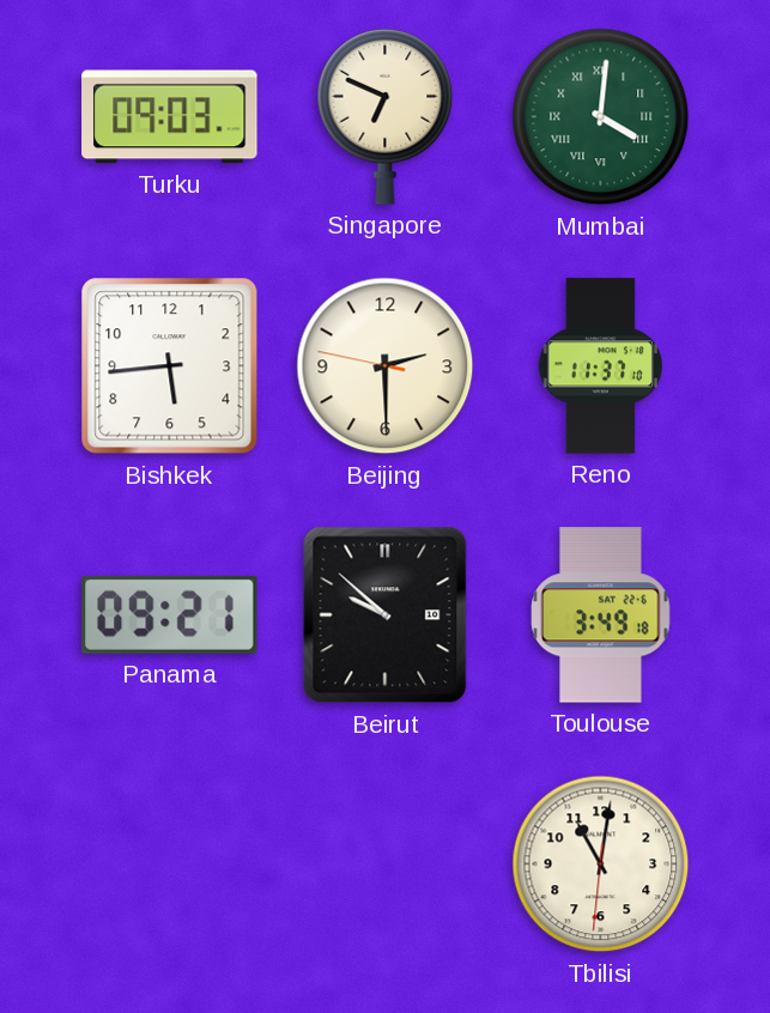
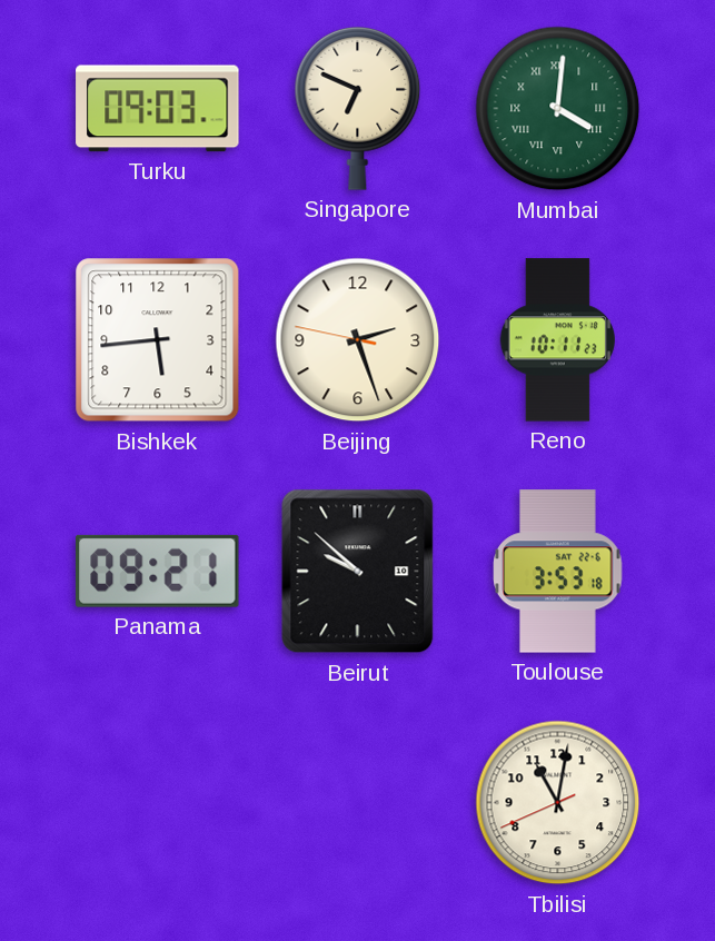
Beijing: 2:29 -> 2:26 (358, 340)
Reno: 11:37 -> 10:11 (557, 340)
Toulouse: 3:49 -> 3:53 (558, 572)
Tbilisi: 11:01:31 -> 11:01:41 (558, 803)
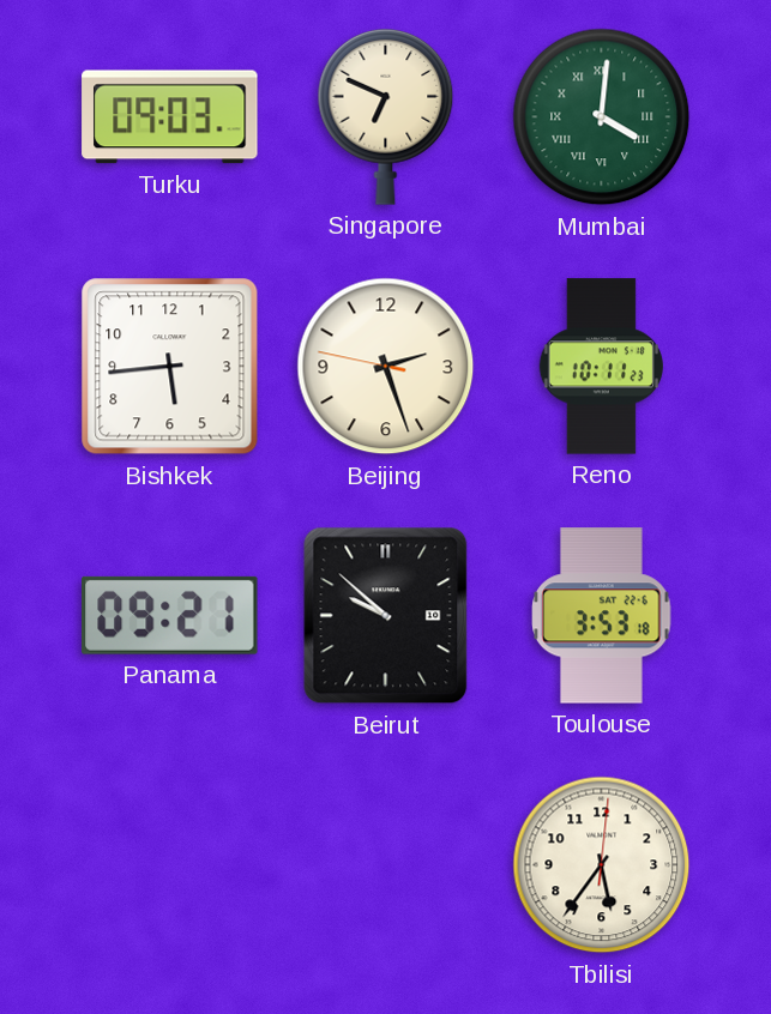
Tbilisi: 11:01 -> 5:36 (602, 865)
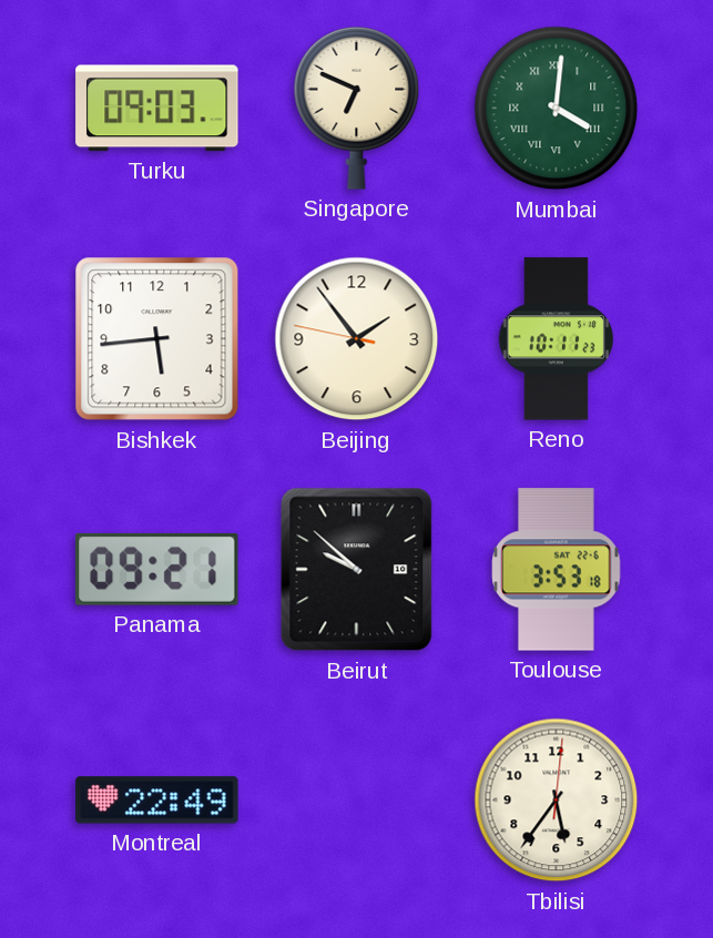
Beijing: 2:26 -> 1:53 (357, 339)
Montreal: none -> 22:49 (157, 801)
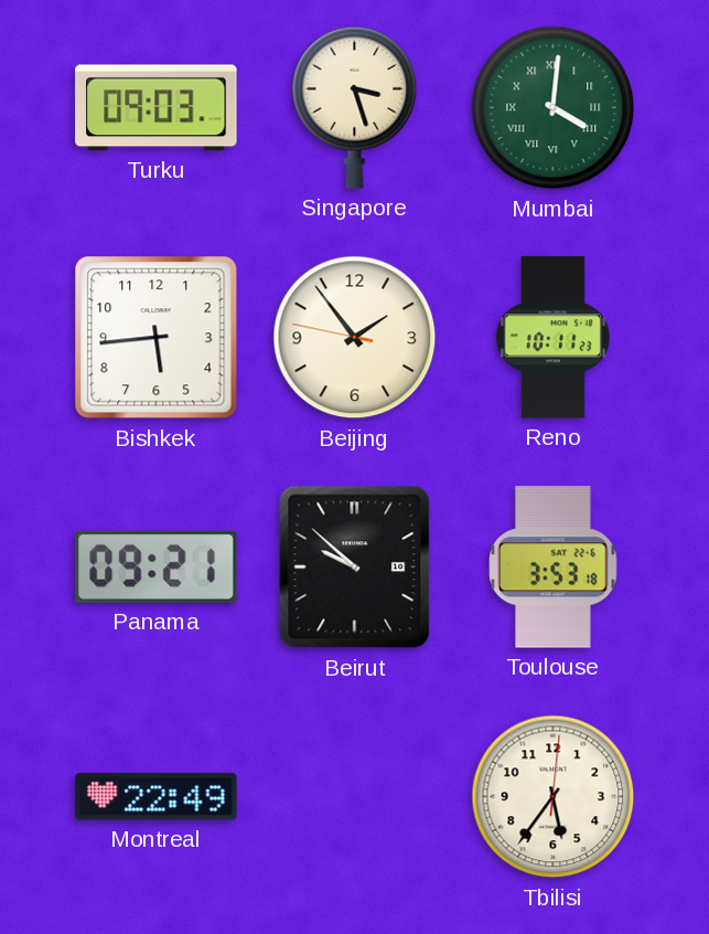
Singapore: 6:49 -> 3:27 (355, 107)
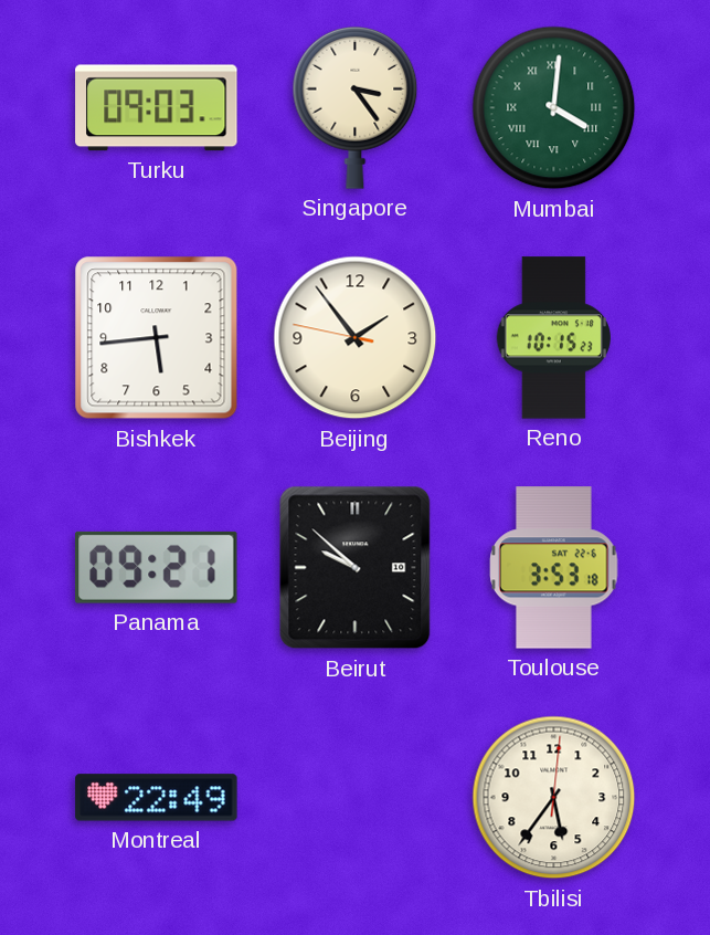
Singapore: 3:27 -> 3:24 (356, 107)
Reno: 10:11 -> 10:15 (553, 338)
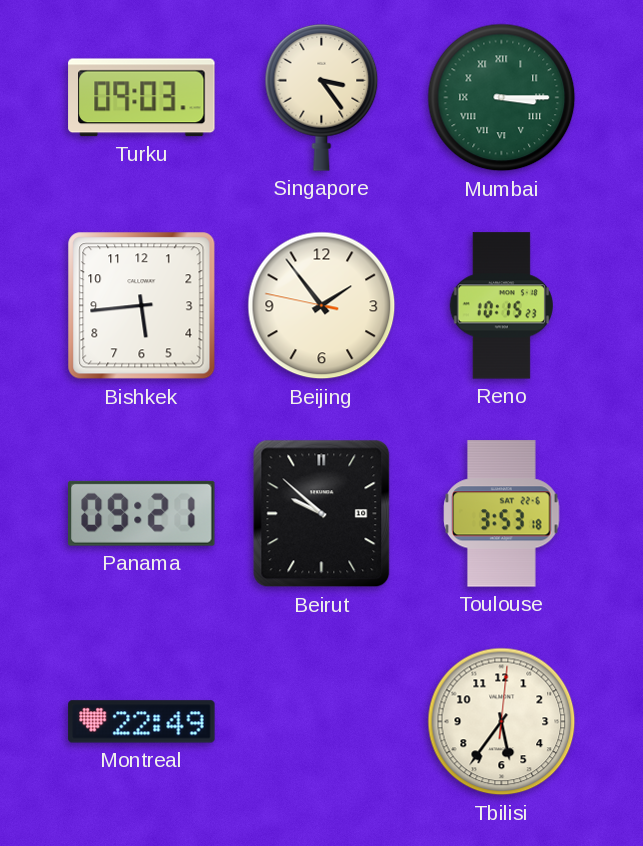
Mumbai: 4:01 -> 3:15 (502, 98)
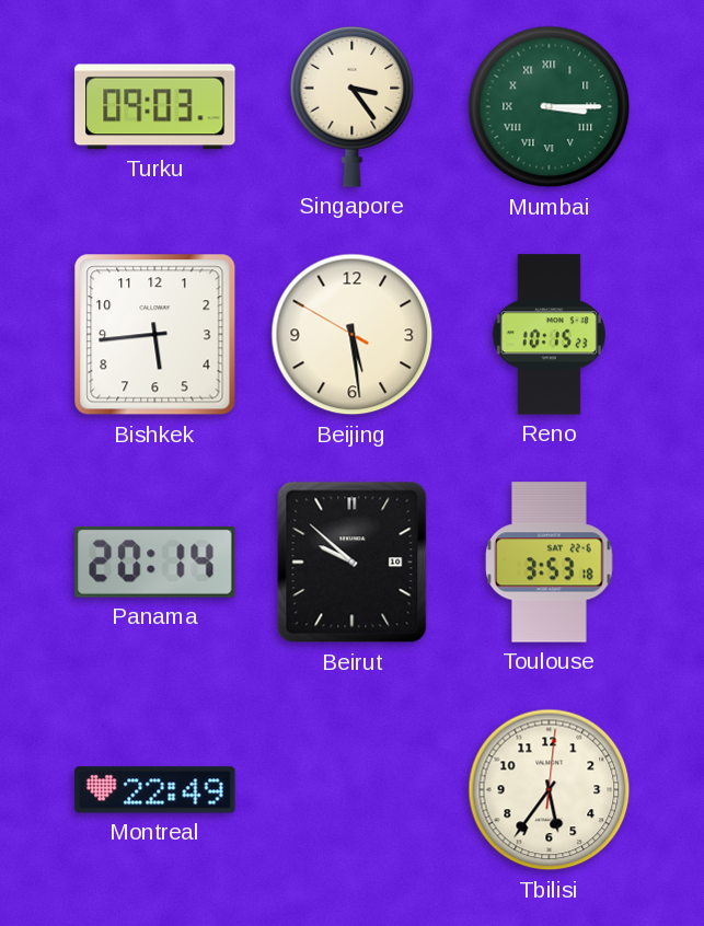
Beijing: 1:53 -> 5:28 (353, 335)
Panama: 09:21 -> 20:14 (155, 562)
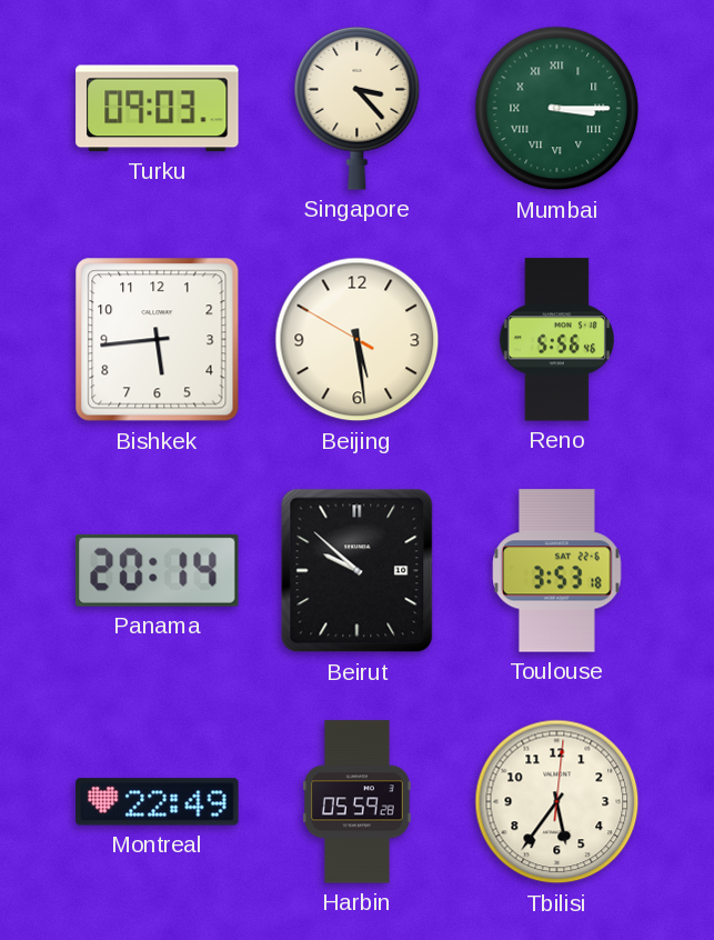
Singapore: 3:24 -> 3:23 (358, 108)
Reno: 10:15 -> 5:56 (556, 340)
Harbin: none -> 05:59 (356, 802)
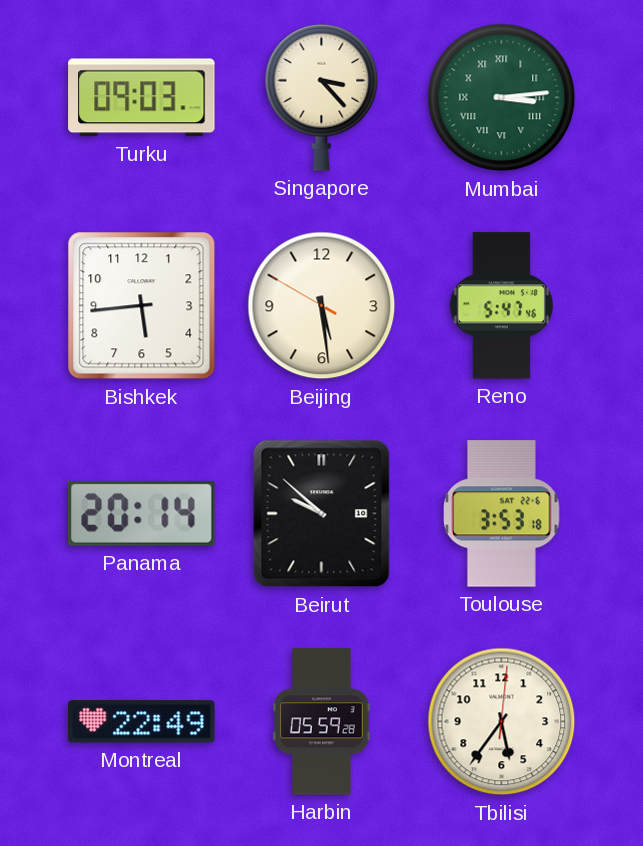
Mumbai: 3:15 -> 3:14 (502, 98)
Reno: 5:56 -> 5:47 (501, 306)
